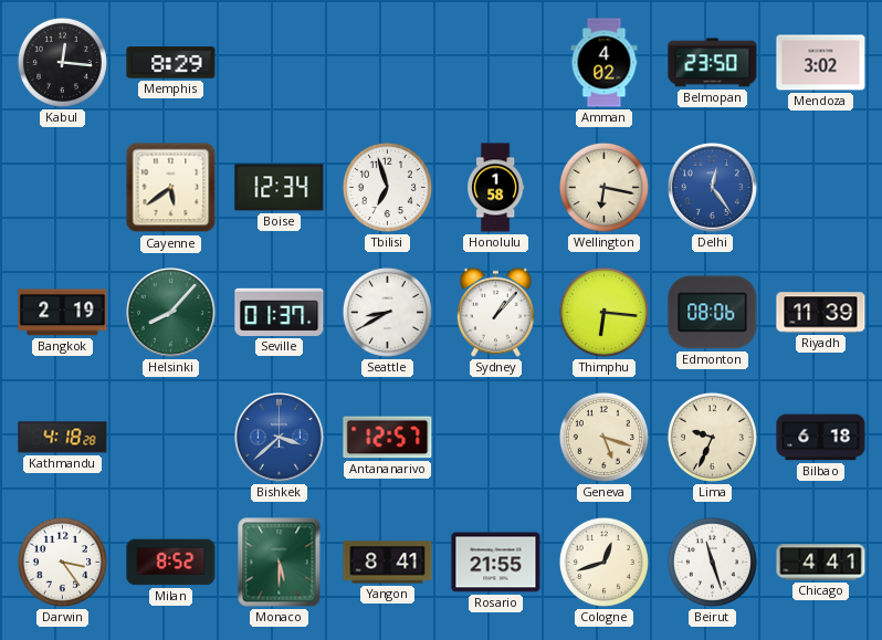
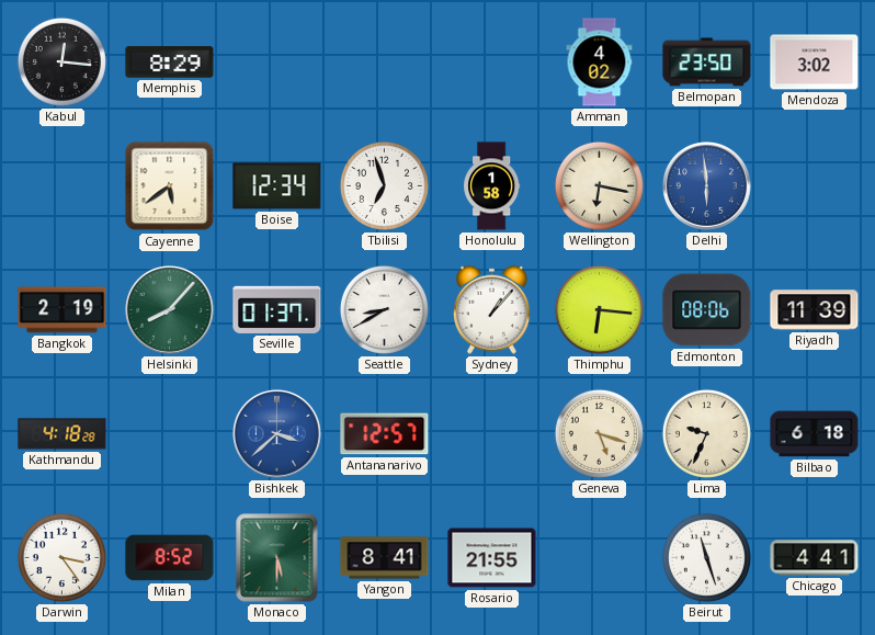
Delhi: 12:24 -> 5:59 (707, 186)
Cologne: 12:42 -> none (603, 562)
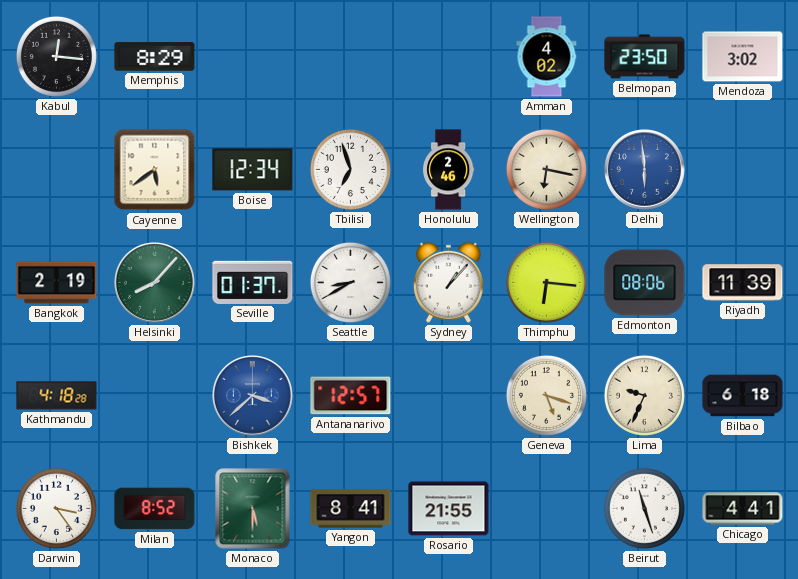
Honolulu: 1:58 -> 2:46 (449, 170)
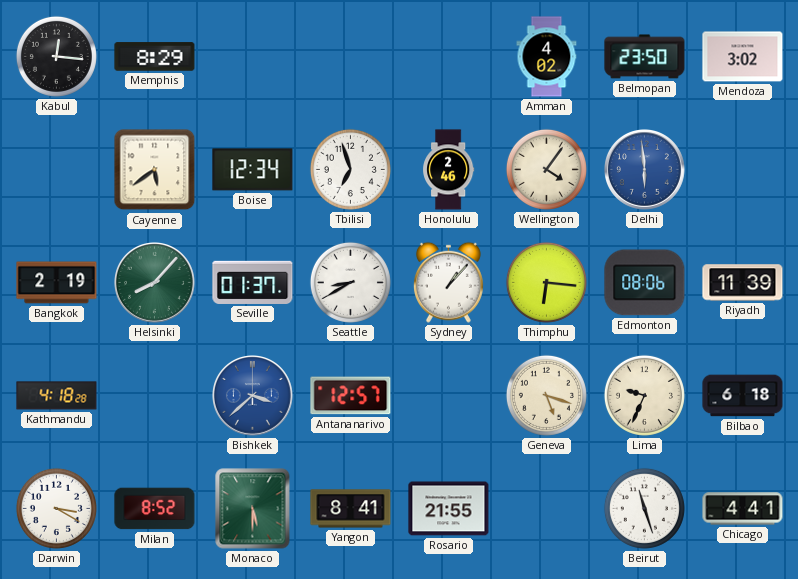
Wellington: 6:17 -> 4:06 (546, 169)
Darwin: 3:24 -> 3:20 (56, 508)
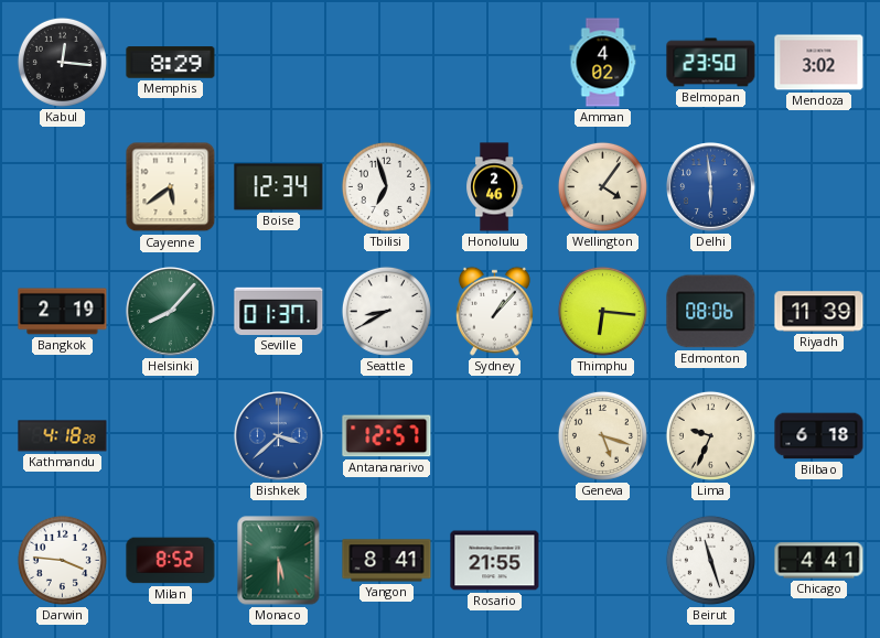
Darwin: 3:20 -> 3:46 (62, 560)
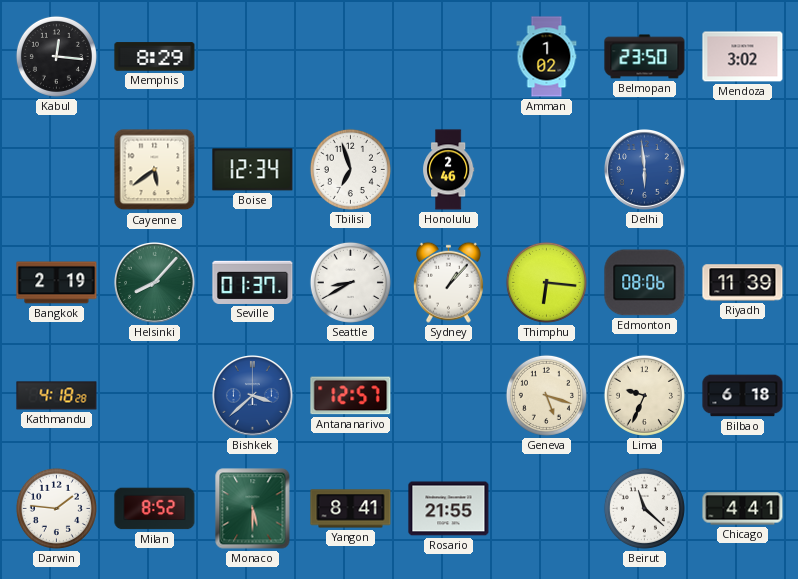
Amman: 4:02 -> 1:02 (547, 57)
Wellington: 4:06 -> none (602, 186)
Darwin: 3:46 -> 1:46 (56, 508)
Beirut: 11:27 -> 11:22 (644, 508)
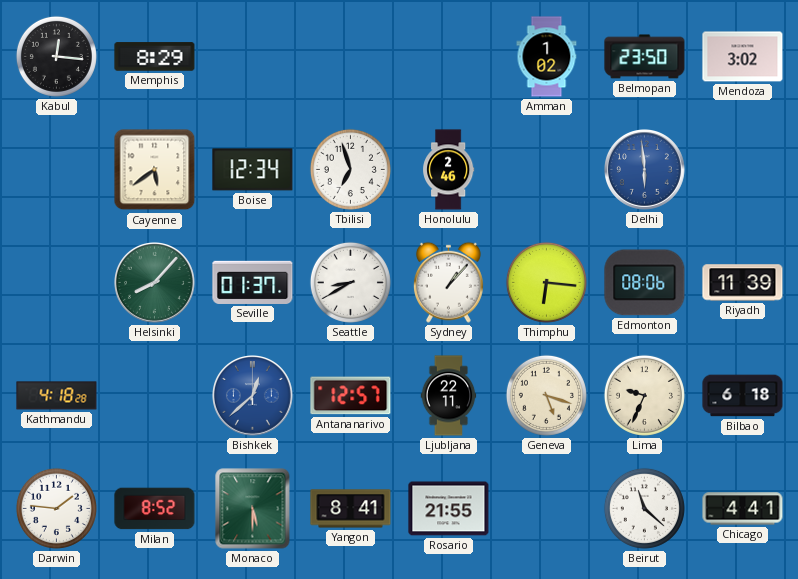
Bangkok: 2:19 -> none (57, 283)
Bishkek: 3:38 -> 12:38 (253, 396)
Ljubljana: none -> 22:11 (449, 396)
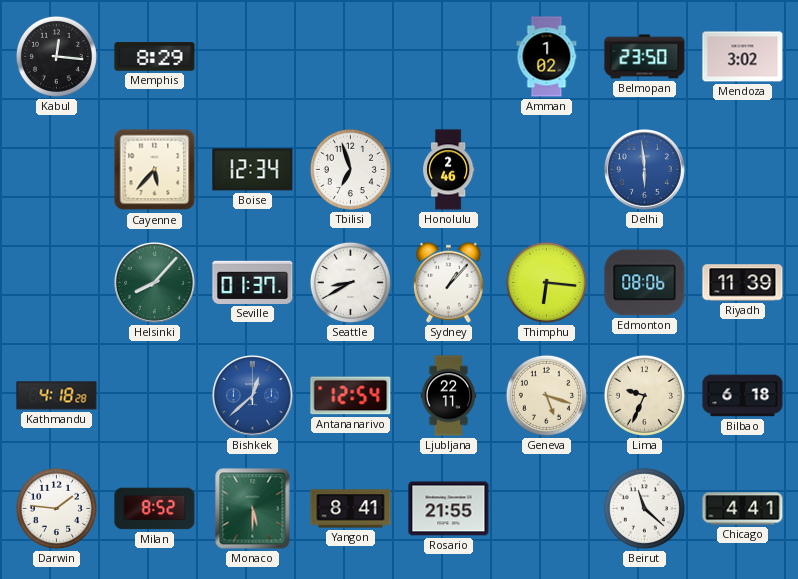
Cayenne: 5:39 -> 5:37 (155, 170)
Antananarivo: 12:57 -> 12:54 (351, 396)
